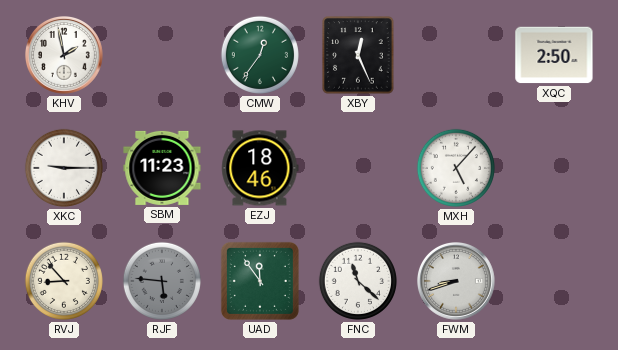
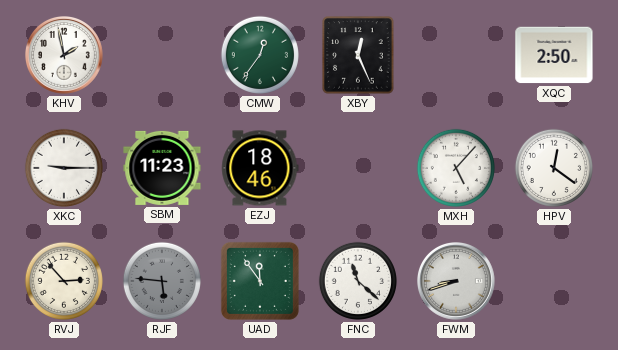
HPV: none -> 12:21 (554, 168)
RVJ: 8:53 -> 2:53 (64, 281)
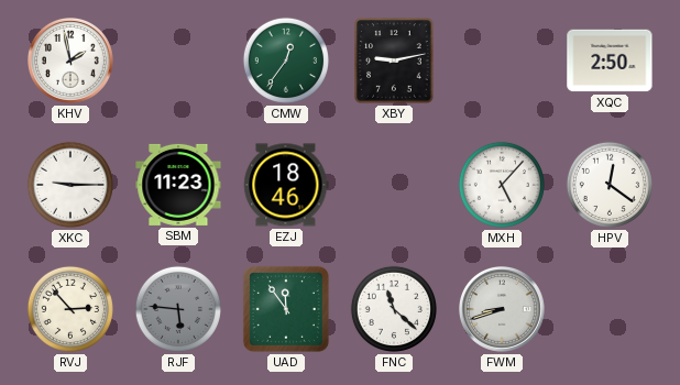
XBY: 12:26 -> 9:13 (394, 61)
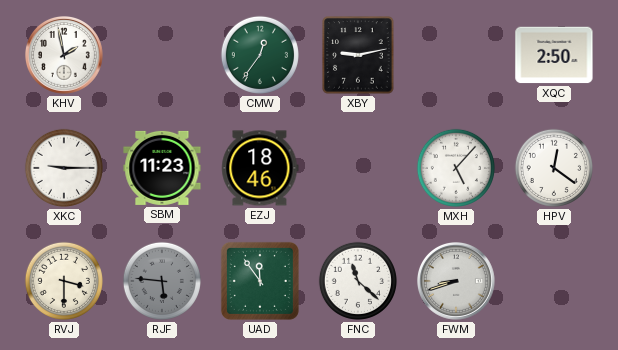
RVJ: 2:53 -> 3:30 (64, 281)
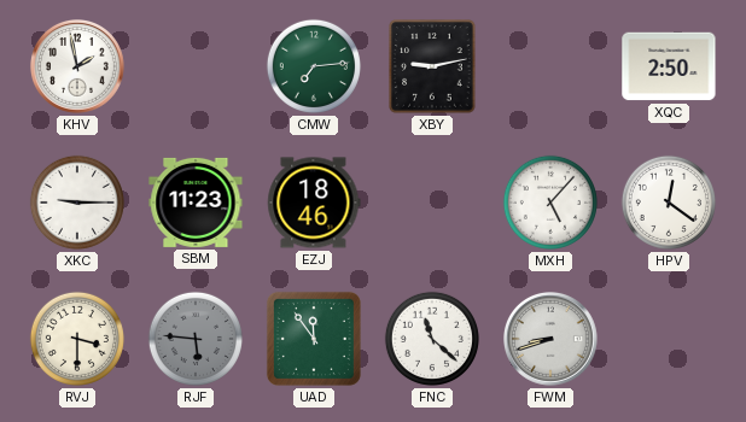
CMW: 12:36 -> 7:14 (314, 66)
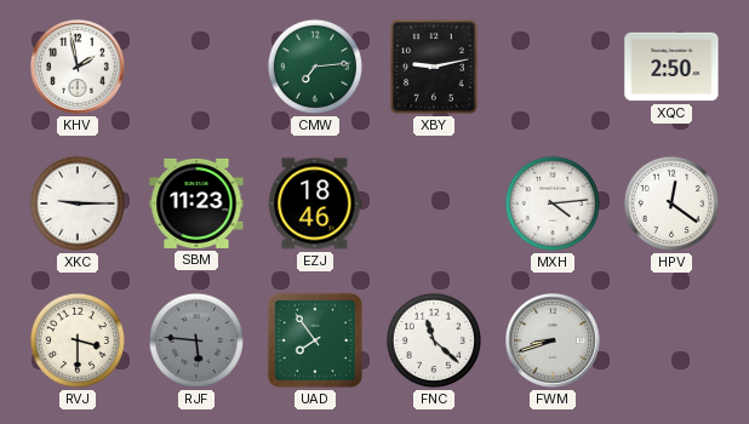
MXH: 5:07 -> 4:14 (553, 204)
UAD: 11:54 -> 7:54 (315, 340)
